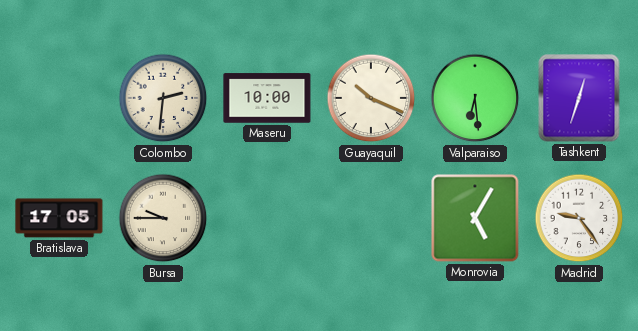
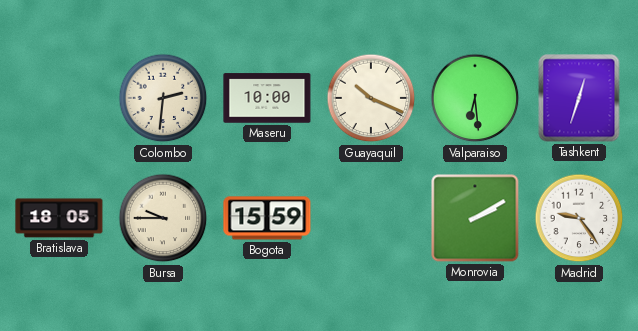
Bratislava: 17:05 -> 18:05 (59, 218)
Bogota: none -> 15:59 (267, 218)
Monrovia: 5:05 -> 2:10 (475, 218)
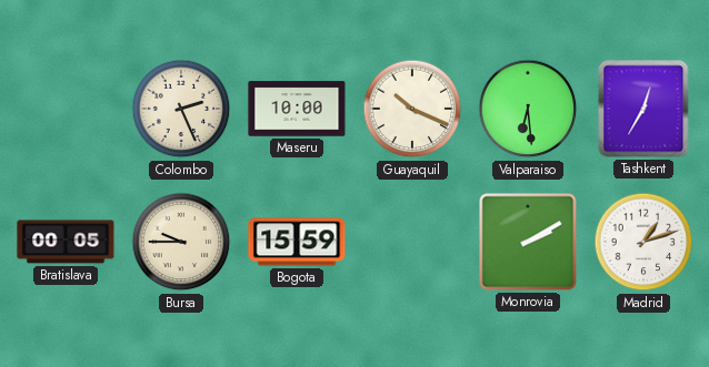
Colombo: 2:31 -> 2:26 (181, 109)
Tashkent: 12:33 -> 12:35 (643, 109)
Bratislava: 18:05 -> 00:05 (66, 242)
Madrid: 9:24 -> 1:12 (643, 242)
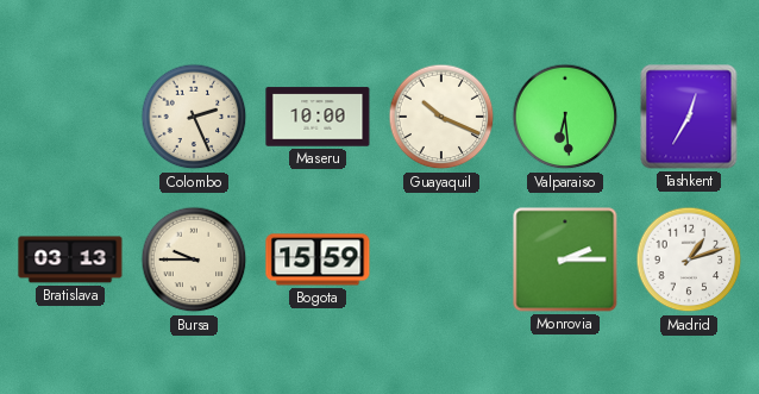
Bratislava: 00:05 -> 03:13 (70, 259)
Monrovia: 2:10 -> 2:15 (565, 259)
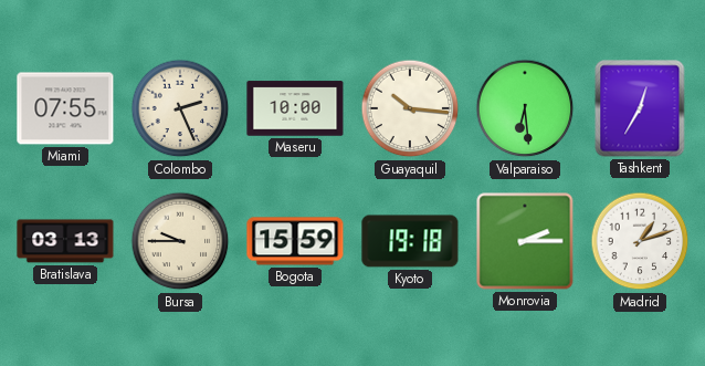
Miami: none -> 07:55 (65, 108)
Guayaquil: 10:19 -> 10:16 (410, 108)
Kyoto: none -> 19:18 (410, 241)
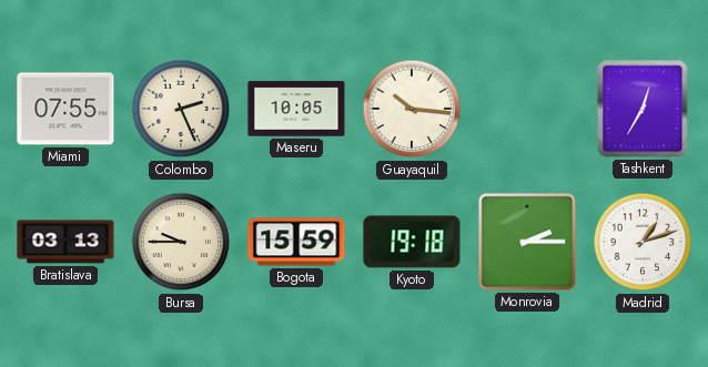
Maseru: 10:00 -> 10:05 (296, 109)
Valparaiso: 6:29 -> none (525, 108)
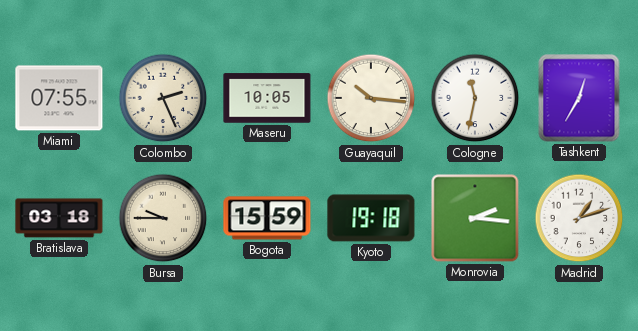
Cologne: none -> 11:32 (475, 98)
Bratislava: 03:13 -> 03:18 (59, 218)
Monrovia: 2:15 -> 2:16 (475, 218)
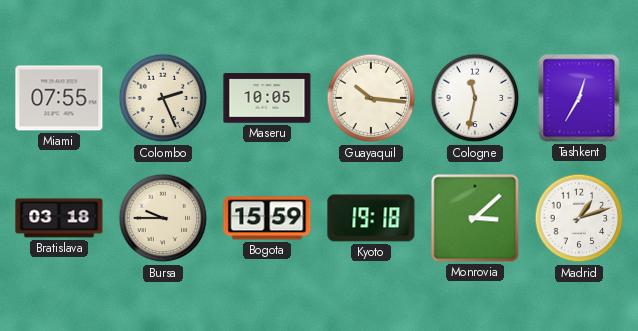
Monrovia: 2:16 -> 3:08 (475, 218)
